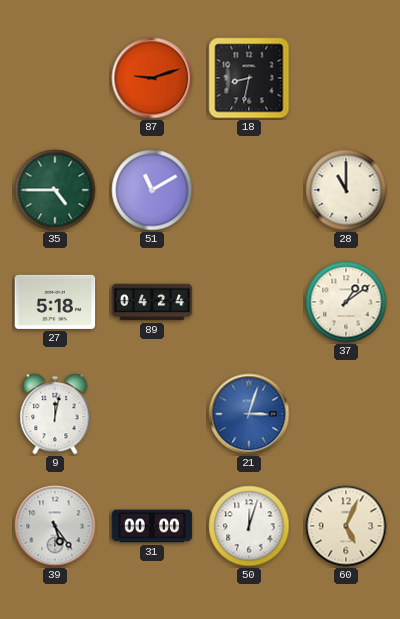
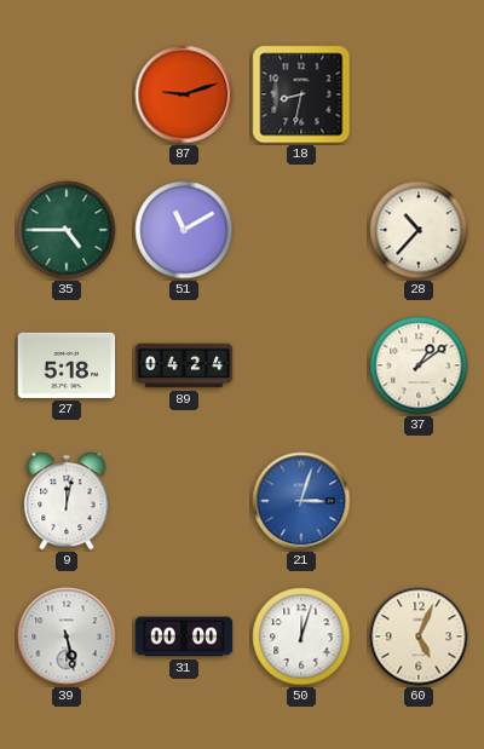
28: 11:00 -> 10:37 (419, 230)
39: 5:24 -> 5:28 (67, 636)
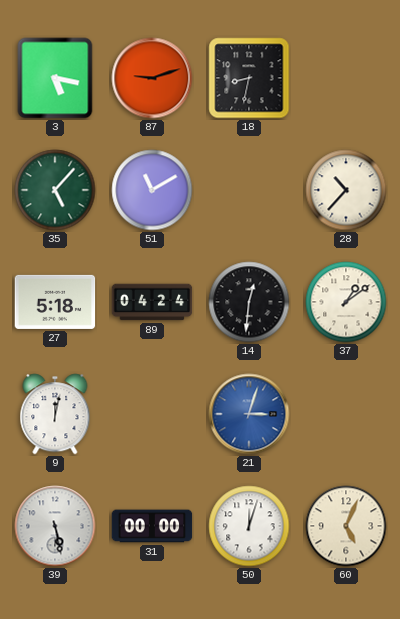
3: none -> 5:17 (55, 78)
35: 4:45 -> 5:07 (55, 190)
14: none -> 12:31 (249, 302)
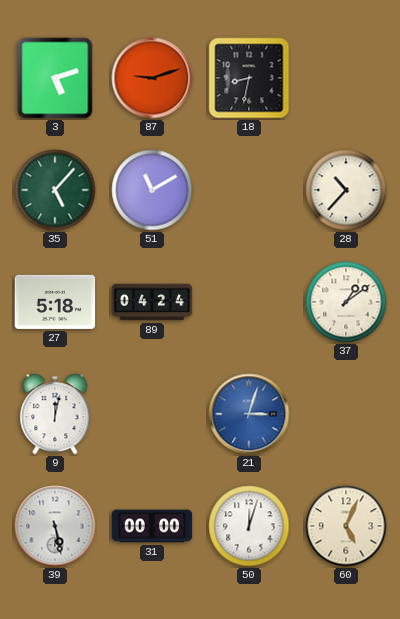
3: 5:17 -> 5:12 (55, 78)
14: 12:31 -> none (249, 302)
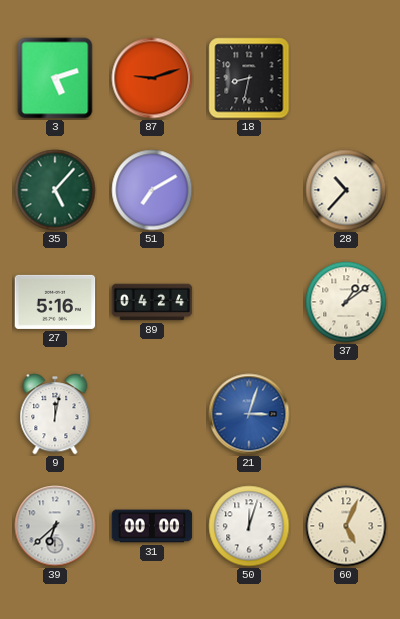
51: 11:10 -> 7:10 (152, 190)
27: 5:18 -> 5:16 (55, 302)
39: 5:28 -> 6:38 (55, 526)
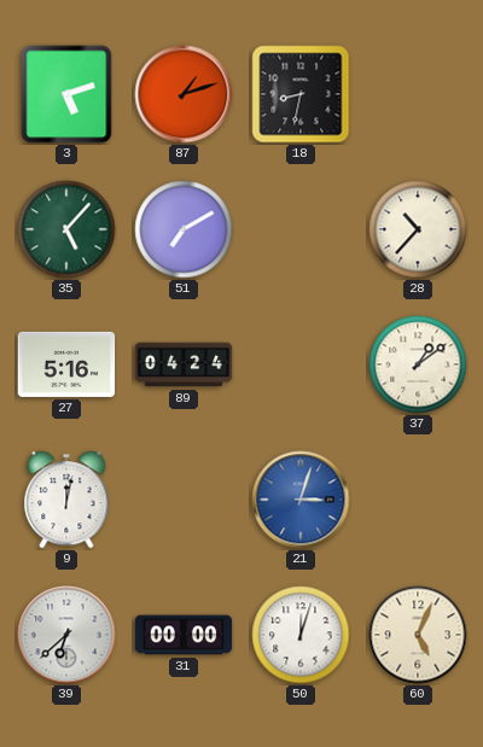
87: 9:12 -> 1:12 (184, 94)
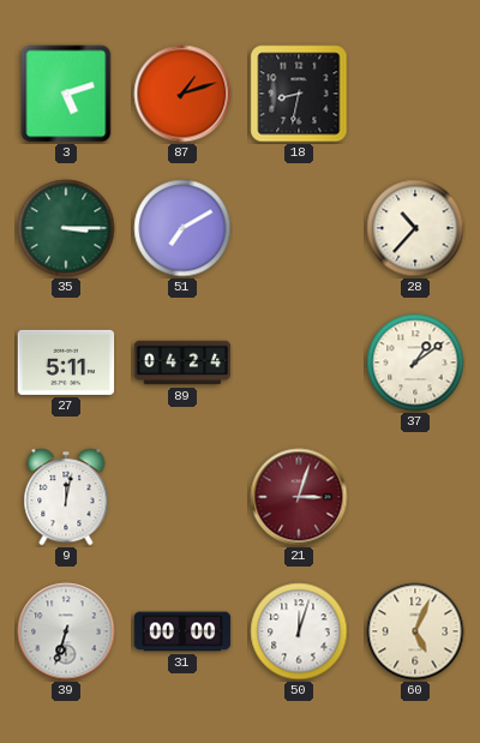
35: 5:07 -> 3:15 (66, 228)
27: 5:16 -> 5:11 (66, 362)
21 dial: blue -> burgundy (299, 497)
39: 6:38 -> 6:33 (66, 631)
